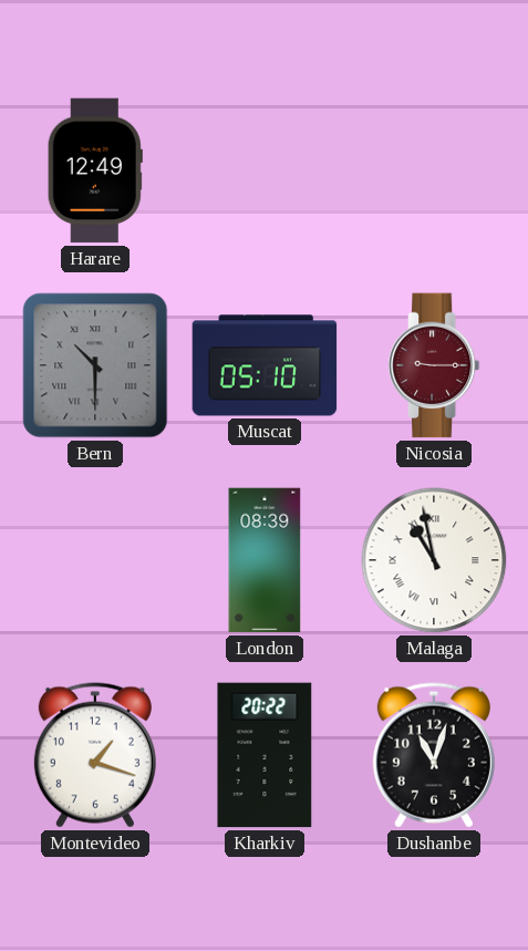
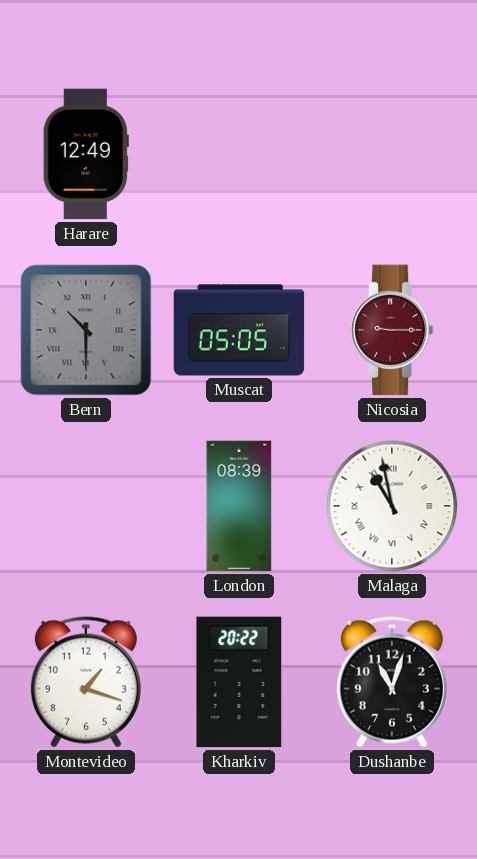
Muscat: 05:10 -> 05:05 (239, 330)
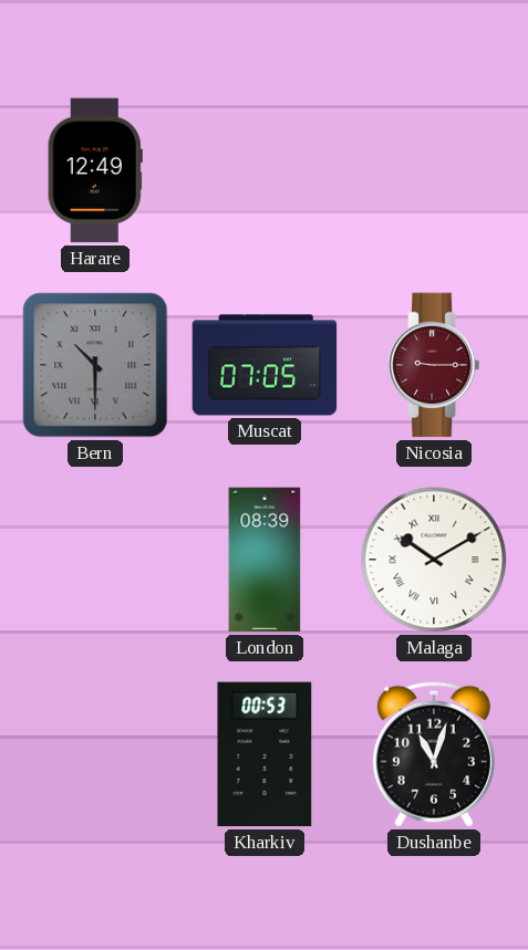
Muscat: 05:05 -> 07:05 (265, 365)
Malaga: 10:58 -> 10:10 (434, 560)
Montevideo: 1:18 -> none (86, 682)
Kharkiv: 20:22 -> 00:53 (265, 754)
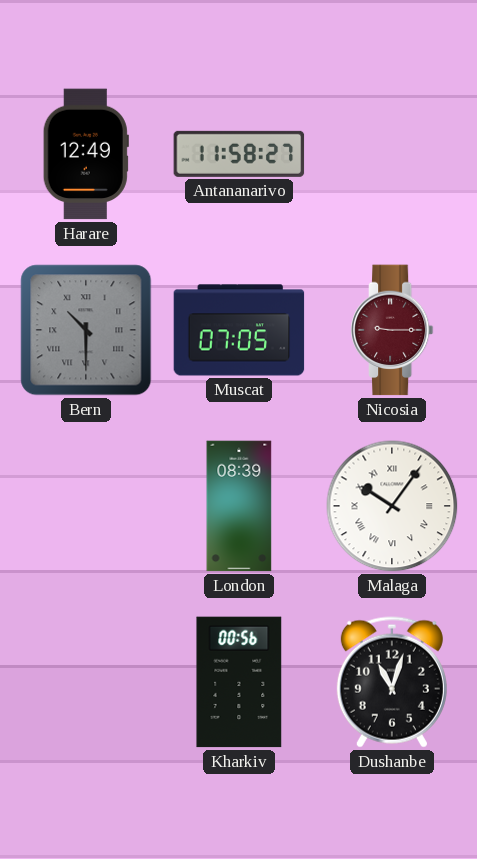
Antananarivo: none -> 11:58 (239, 154)
Malaga: 10:10 -> 10:06 (392, 506)
Kharkiv: 00:53 -> 00:56 (239, 682)
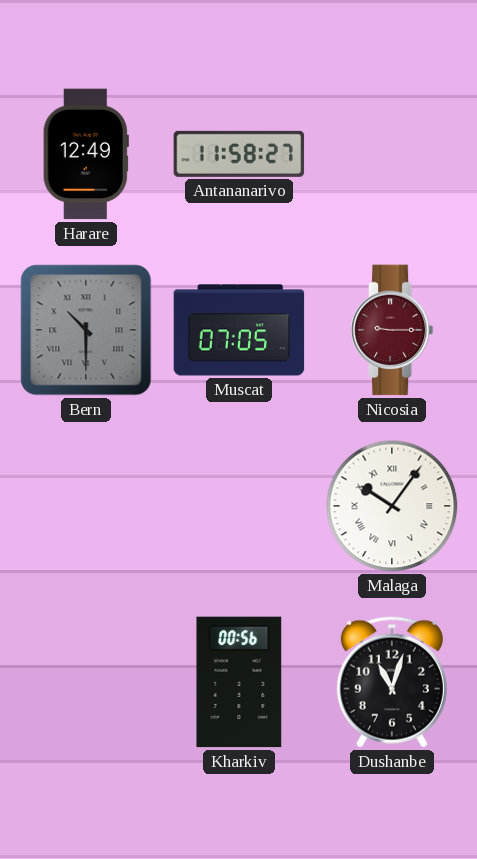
London: 08:39 -> none (239, 506)
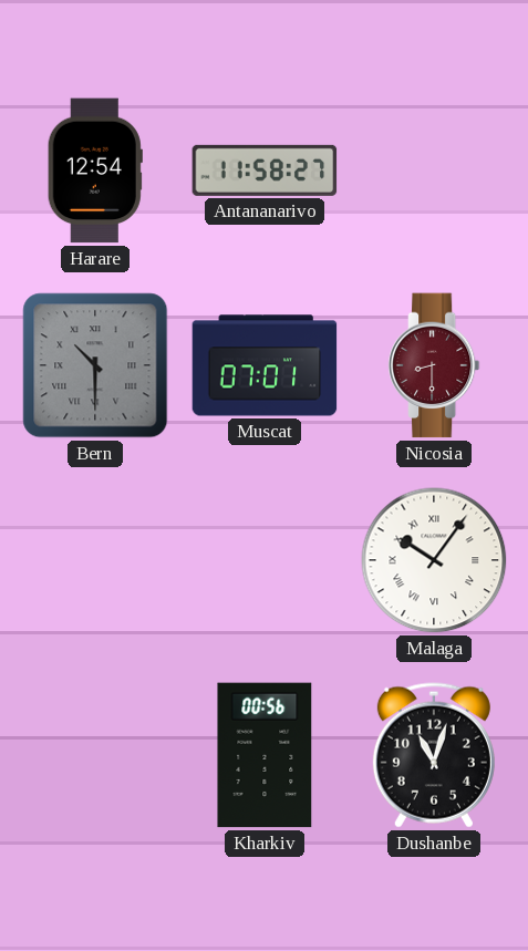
Harare: 12:49 -> 12:54 (95, 170)
Muscat: 07:05 -> 07:01 (265, 365)
Nicosia: 9:15 -> 8:30 (434, 365)
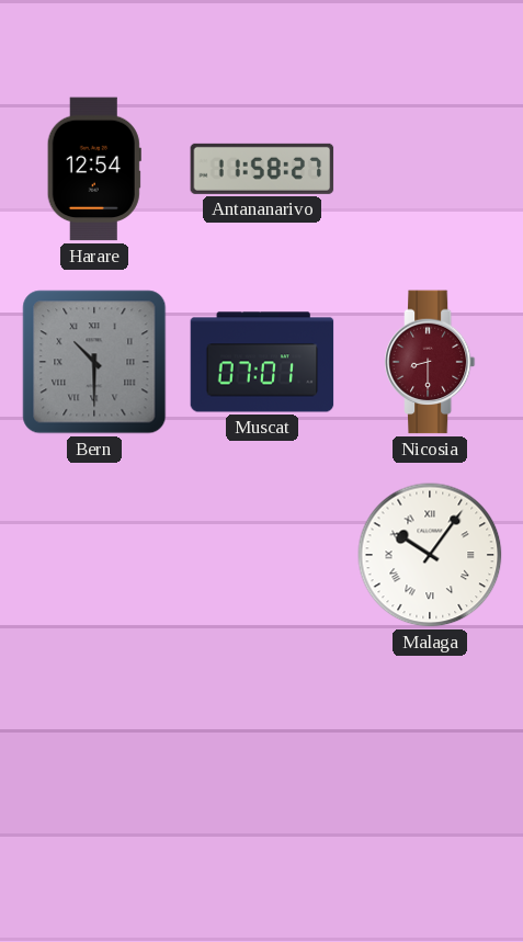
Kharkiv: 00:56 -> none (265, 755)
Dushanbe: 11:03 -> none (434, 755)
